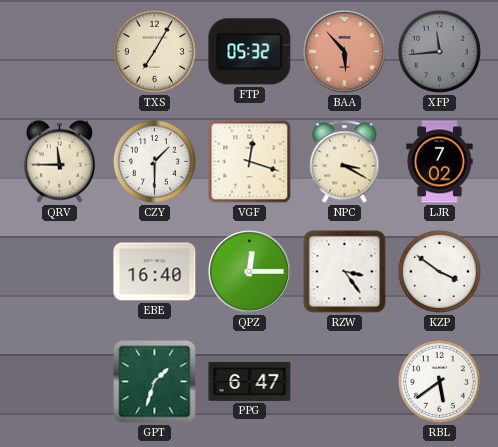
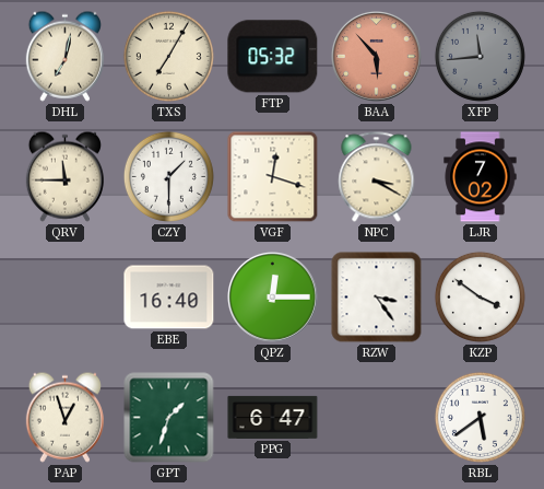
DHL: none -> 7:02 (64, 56)
PAP: none -> 12:57 (64, 417)
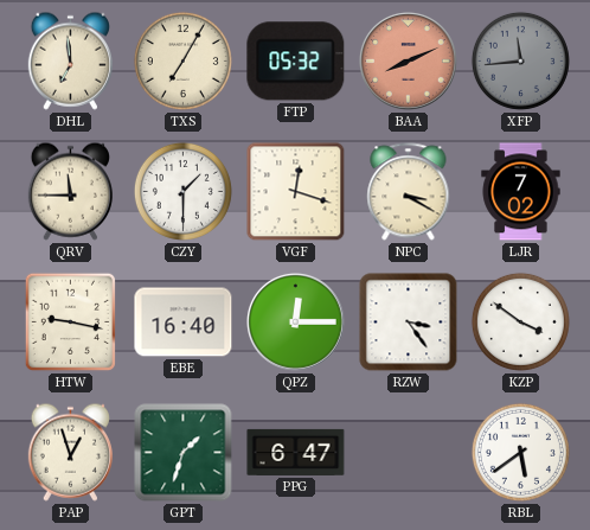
DHL: 7:02 -> 6:59 (70, 60)
BAA: 5:53 -> 8:11 (409, 62)
HTW: none -> 9:17 (71, 323)
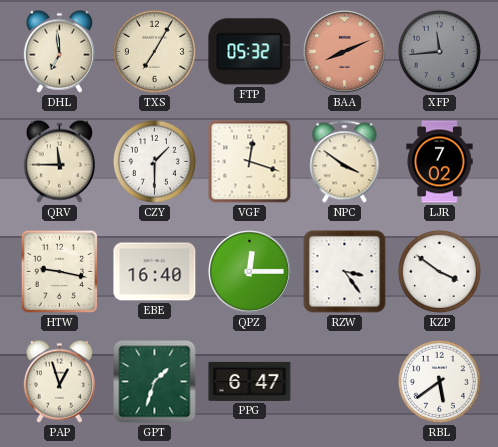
NPC: 3:20 -> 3:51 (345, 162)
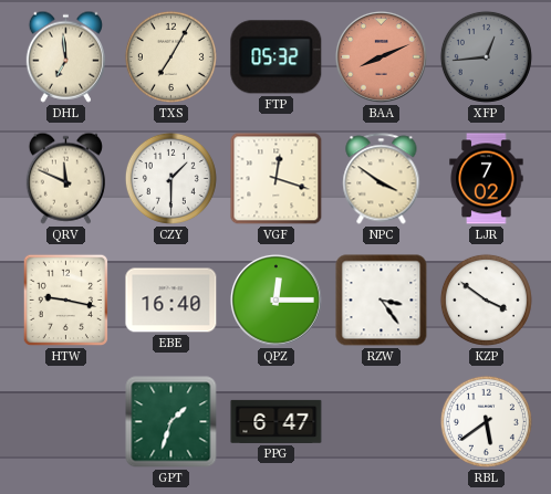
XFP: 11:44 -> 12:44 (486, 56)
QRV: 11:45 -> 11:49 (65, 178)
PAP: 12:57 -> none (59, 381)
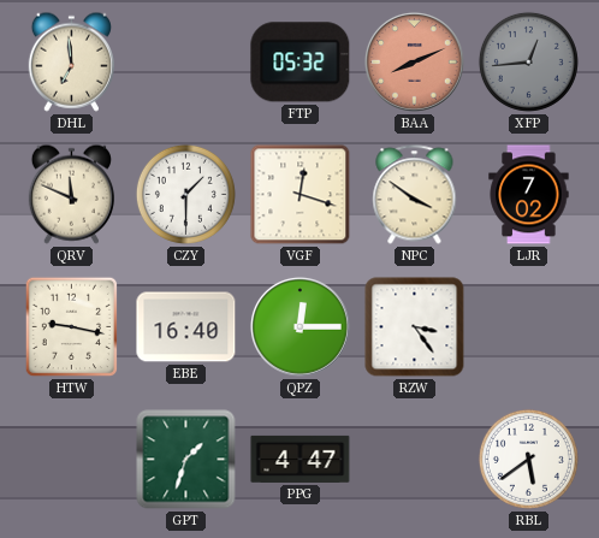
TXS: 7:05 -> none (170, 56)
KZP: 3:51 -> none (486, 299)
PPG: 6:47 -> 4:47 (301, 459)
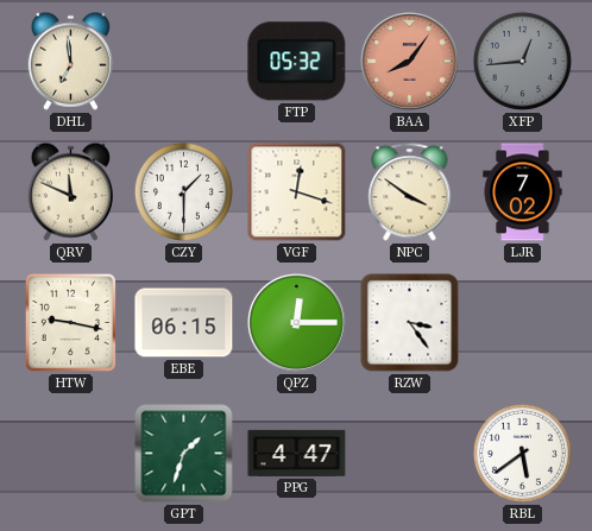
BAA: 8:11 -> 8:06 (410, 62)
EBE: 16:40 -> 06:15 (184, 323)
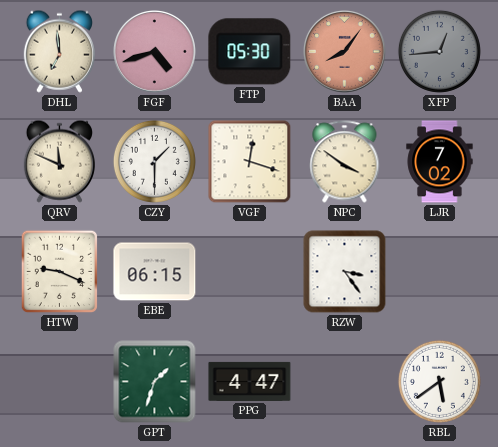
FGF: none -> 4:42 (155, 52)
FTP: 05:32 -> 05:30 (250, 52)
HTW: 9:17 -> 9:19 (60, 272)
QPZ: 12:15 -> none (297, 323)
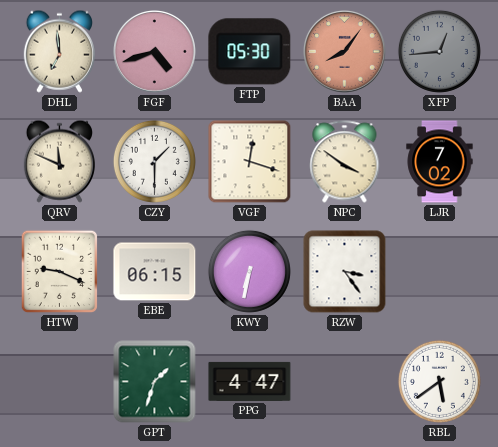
KWY: none -> 6:32 (249, 271)
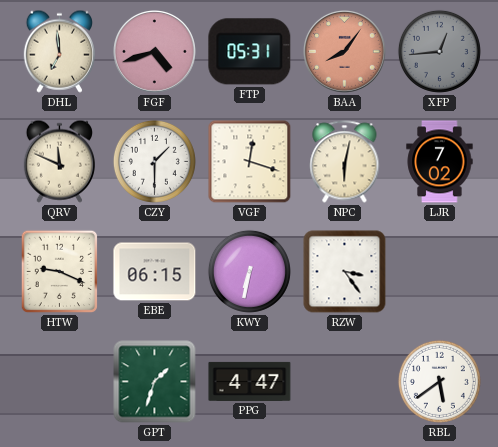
FTP: 05:30 -> 05:31 (250, 52)
NPC: 3:51 -> 6:02 (345, 162)
